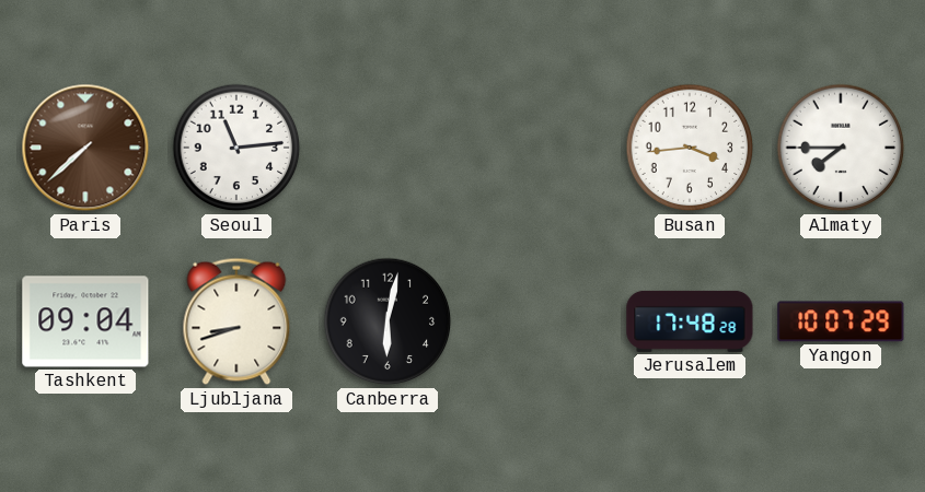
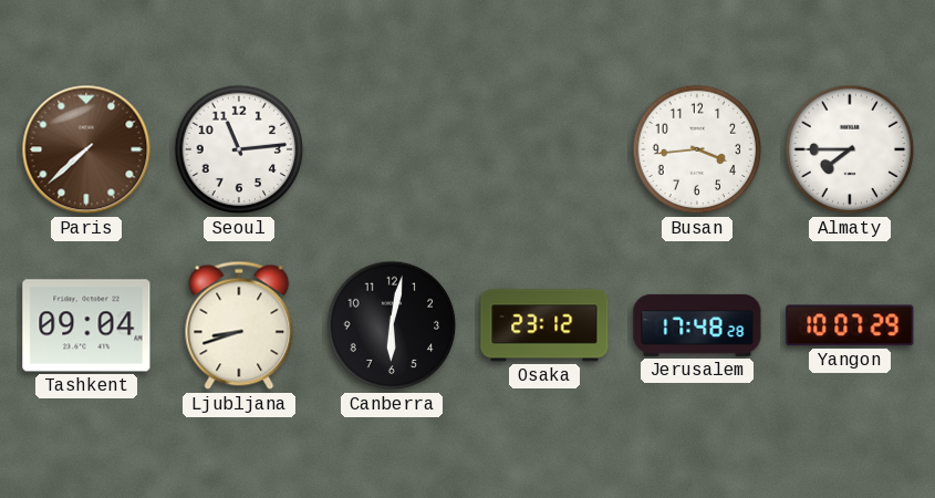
Osaka: none -> 23:12 (544, 325)
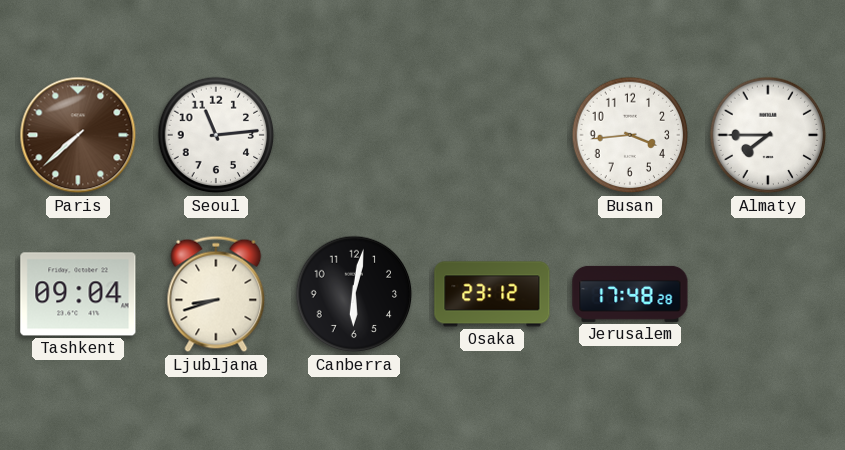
Yangon: 10:07 -> none (850, 325)
